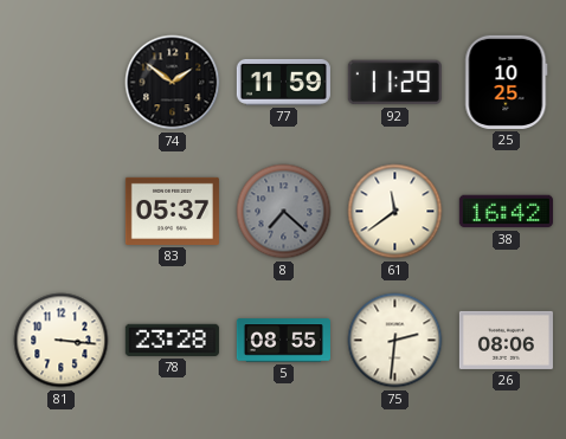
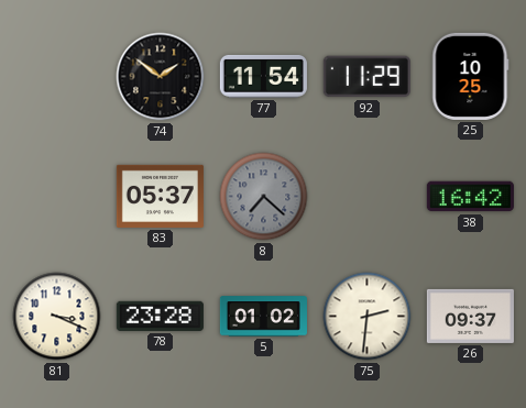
77: 11:59 -> 11:54 (263, 76)
61: 11:39 -> none (395, 212)
81: 3:16 -> 3:19 (57, 317)
5: 08:55 -> 01:02 (263, 317)
26: 08:06 -> 09:37 (470, 316)
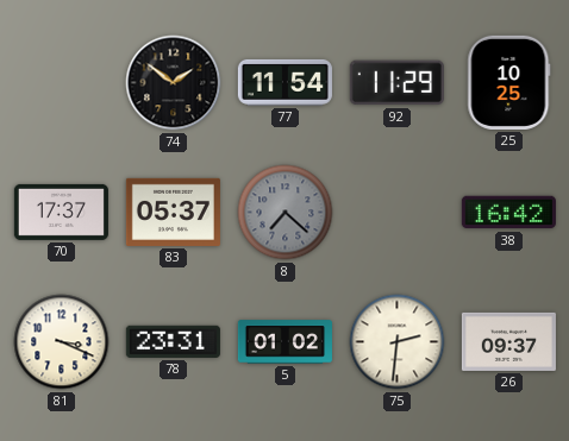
70: none -> 17:37 (61, 212)
78: 23:28 -> 23:31 (173, 341)
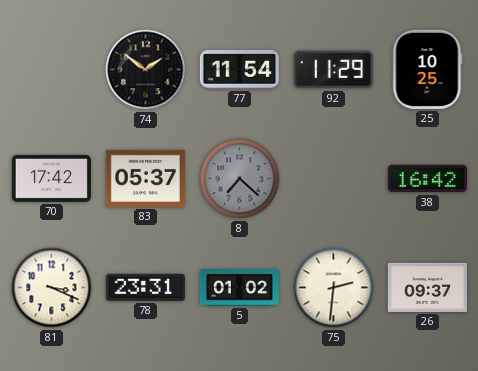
70: 17:37 -> 17:42 (51, 178)
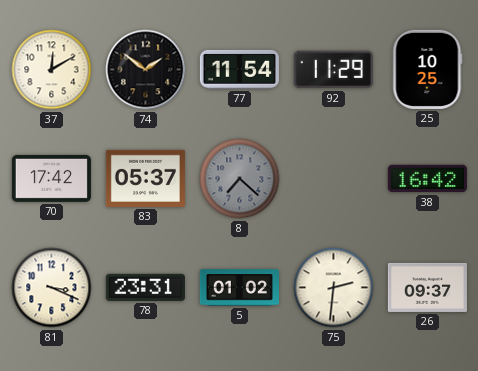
37: none -> 12:10 (52, 70)
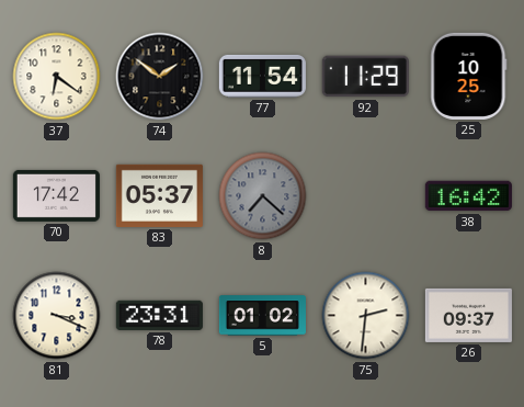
37: 12:10 -> 6:21 (57, 77)
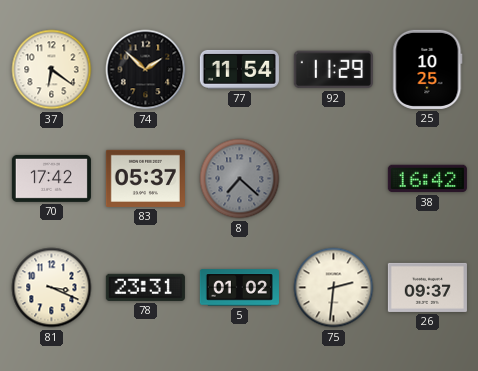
74: 1:51 -> 1:52 (146, 70)
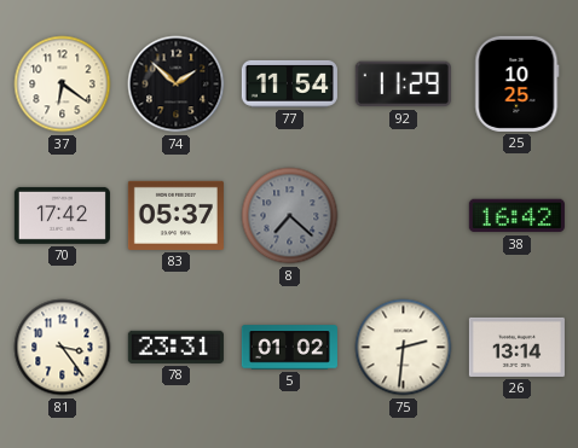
81: 3:19 -> 3:24 (63, 348)
26: 09:37 -> 13:14 (516, 347)
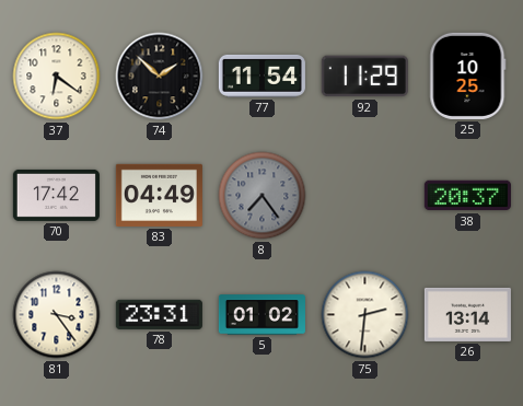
83: 05:37 -> 04:49 (159, 195)
8: 7:22 -> 7:24 (263, 196)
38: 16:42 -> 20:37 (467, 196)
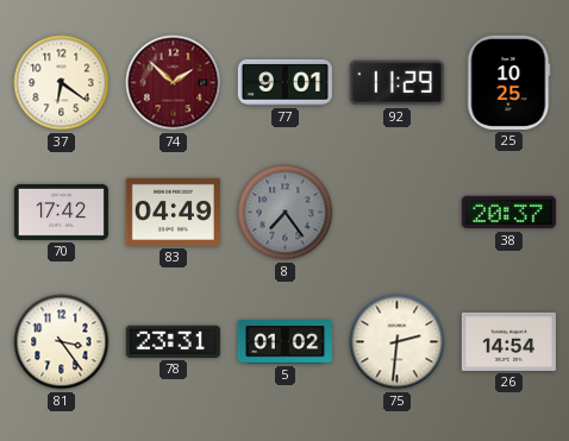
74 dial: black -> burgundy (174, 83)
77: 11:54 -> 9:01 (284, 82)
26: 13:14 -> 14:54 (508, 341)
